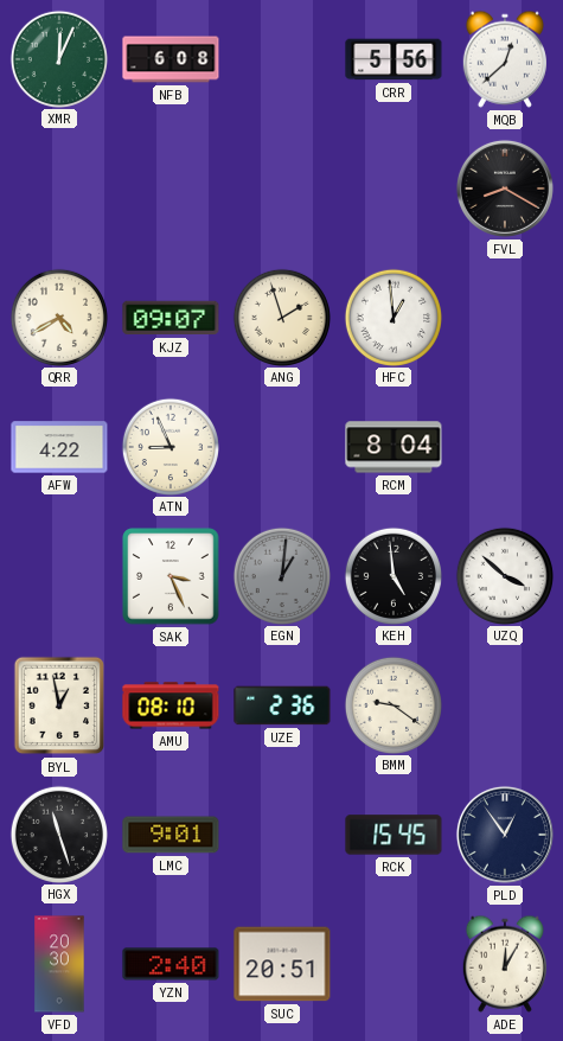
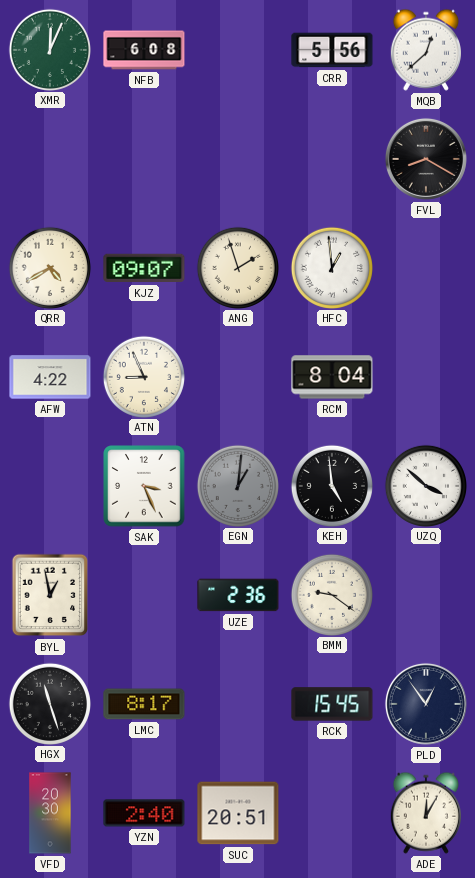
AMU: 08:10 -> none (171, 705)
LMC: 9:01 -> 8:17 (144, 704)
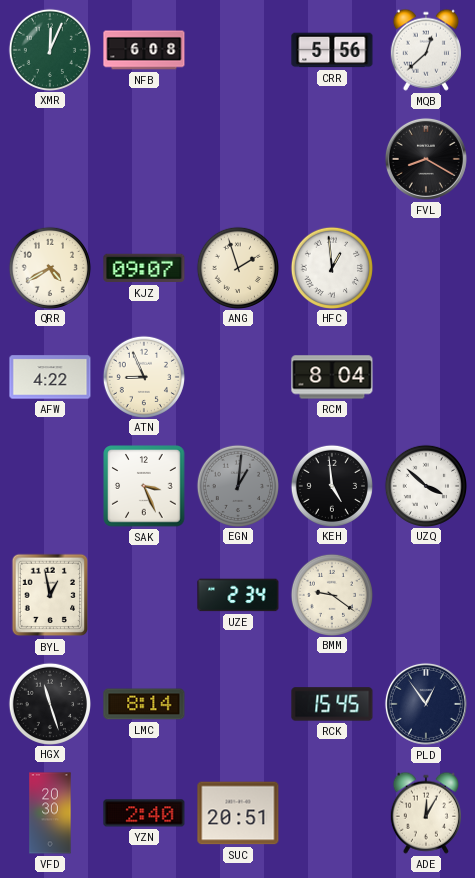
UZE: 2:36 -> 2:34 (238, 595)
LMC: 8:17 -> 8:14 (144, 704)
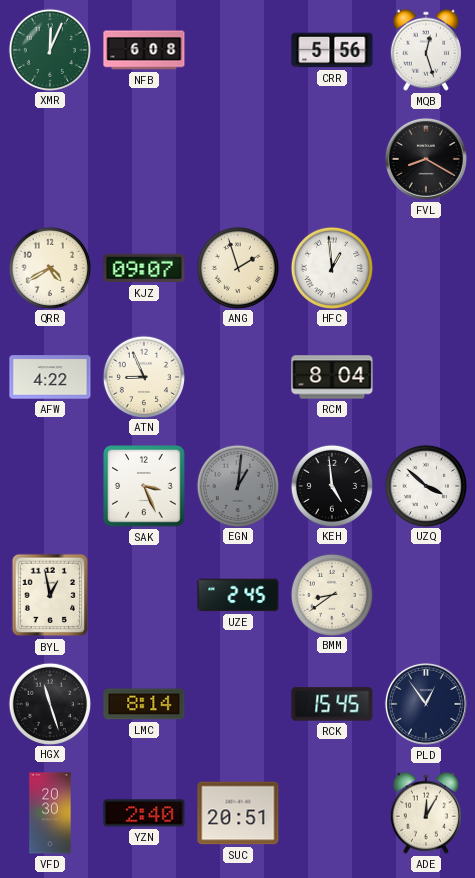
MQB: 12:38 -> 12:27 (426, 50)
UZE: 2:34 -> 2:45 (238, 595)
BMM: 9:21 -> 8:39 (331, 594)
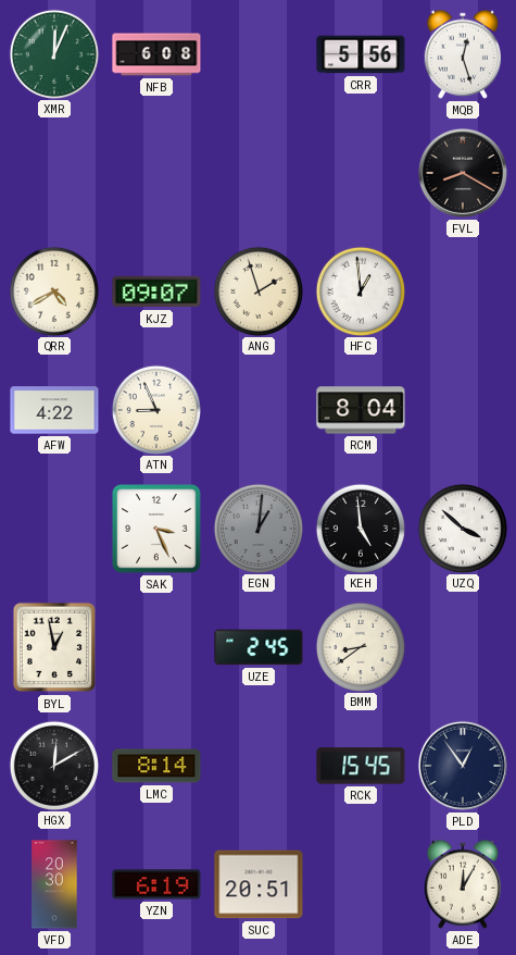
HGX: 11:27 -> 12:10 (53, 765)
YZN: 2:40 -> 6:19 (156, 884)
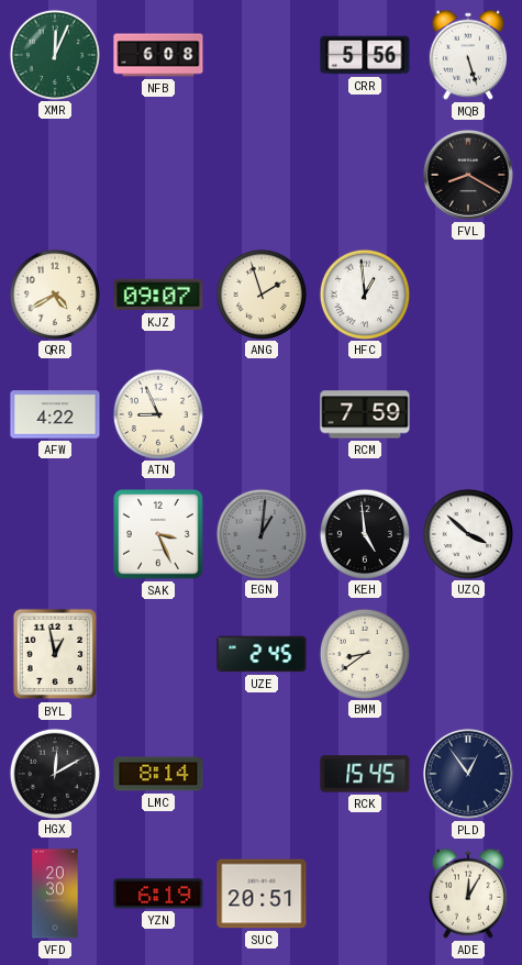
MQB: 12:27 -> 5:27 (468, 55)
RCM: 8:04 -> 7:59 (365, 414)
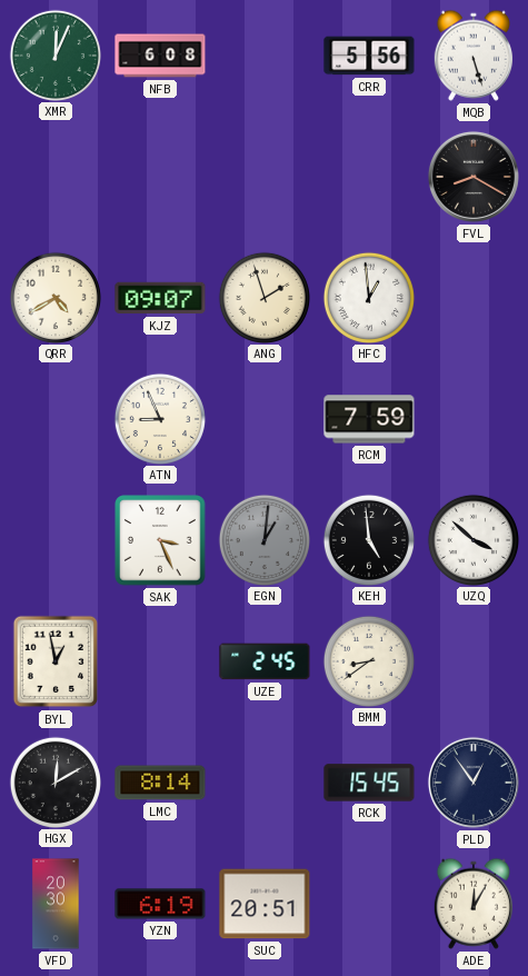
AFW: 4:22 -> none (55, 414)
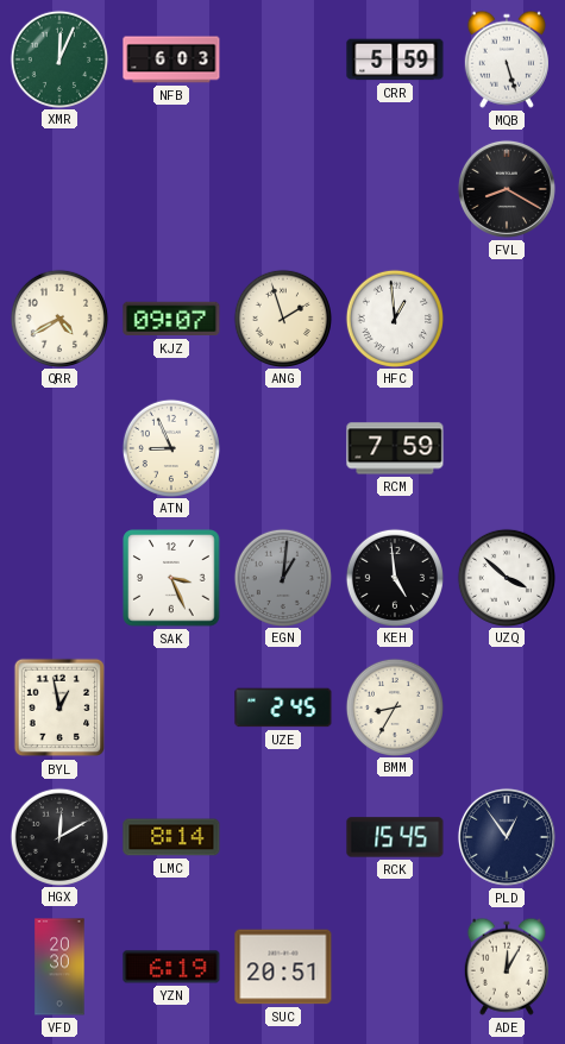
NFB: 6:08 -> 6:03 (171, 59)
CRR: 5:56 -> 5:59 (395, 59)
BMM: 8:39 -> 8:35 (394, 706)
